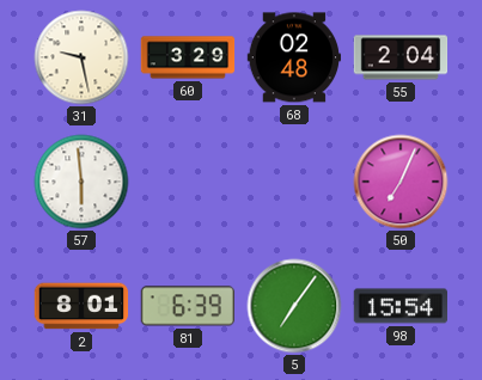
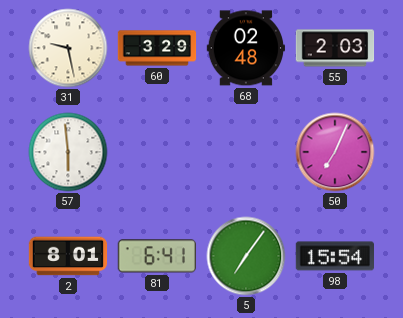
55: 2:04 -> 2:03 (335, 48)
81: 6:39 -> 6:41 (156, 256)
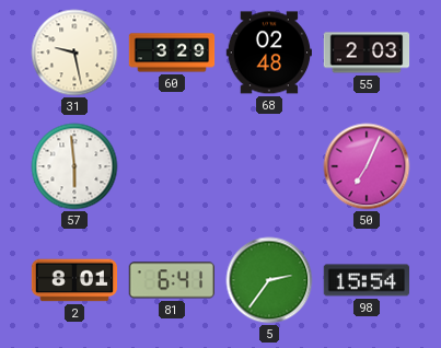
5: 7:06 -> 2:36 (269, 280)
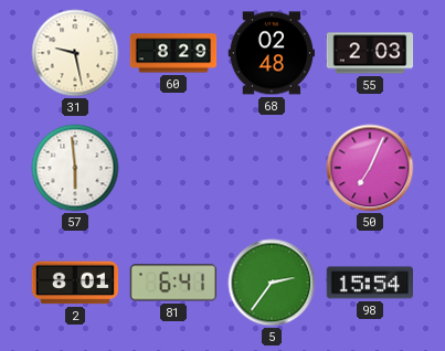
60: 3:29 -> 8:29 (173, 53)
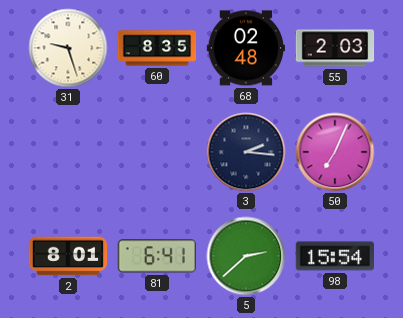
31: 9:28 -> 9:27 (68, 48)
60: 8:29 -> 8:35 (157, 48)
57: 5:59 -> none (75, 168)
3: none -> 2:16 (246, 152)
5: 2:36 -> 2:38 (246, 256)
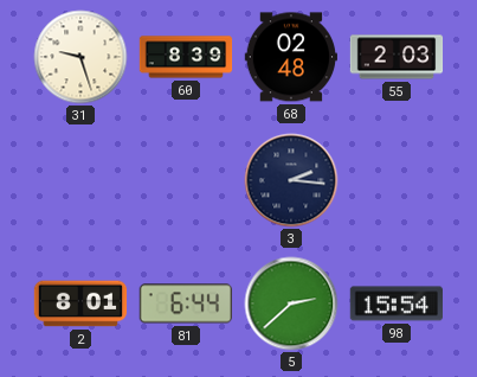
60: 8:35 -> 8:39 (186, 57)
50: 7:04 -> none (335, 152)
81: 6:41 -> 6:44 (185, 303)
